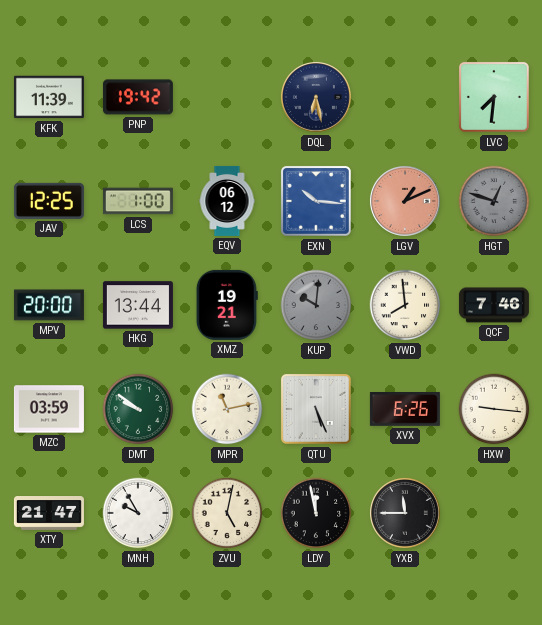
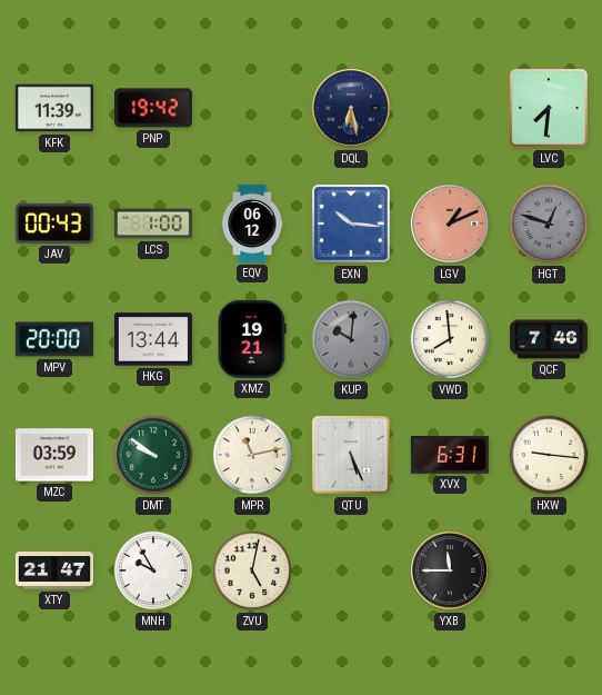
JAV: 12:25 -> 00:43 (54, 224)
XVX: 6:26 -> 6:31 (450, 456)
LDY: 11:58 -> none (316, 513)
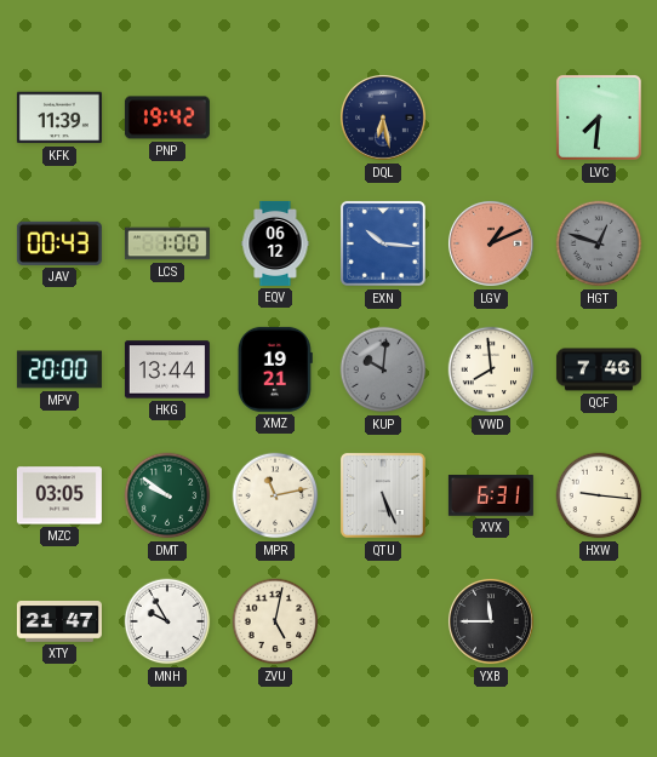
MZC: 03:59 -> 03:05 (59, 495)
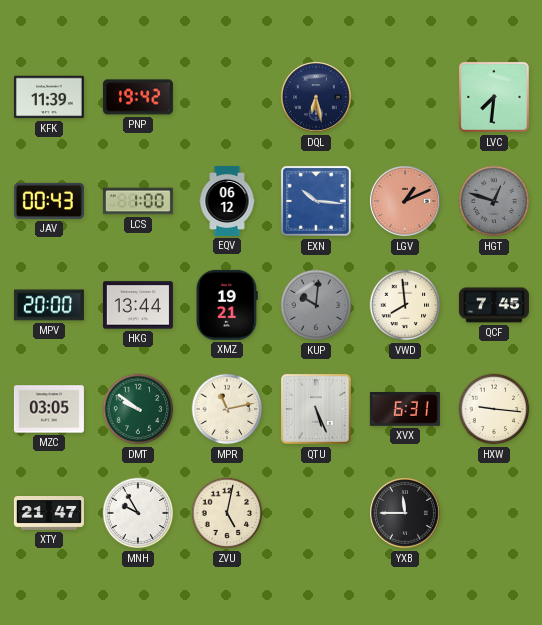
QCF: 7:46 -> 7:45 (494, 305)
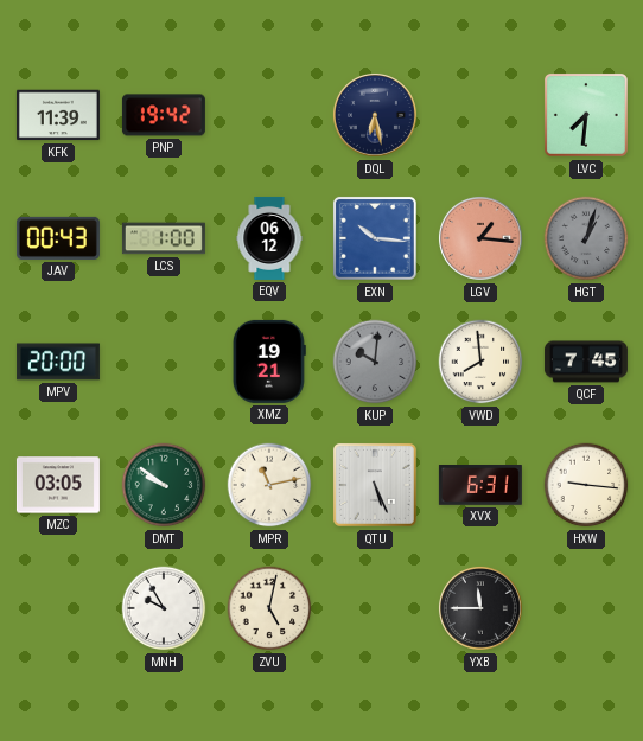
LGV: 1:11 -> 1:16 (480, 238)
HGT: 12:48 -> 1:03 (586, 238)
HKG: 13:44 -> none (138, 305)
XTY: 21:47 -> none (49, 513)
